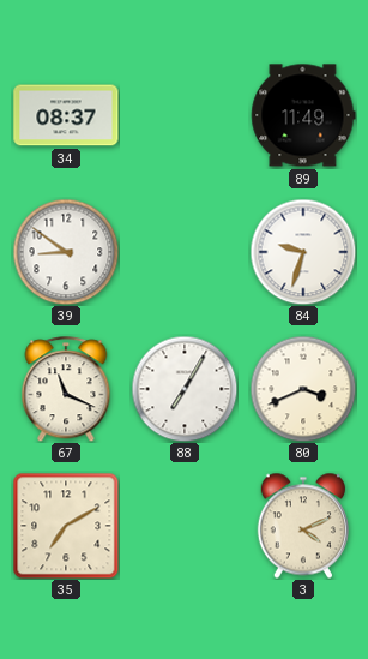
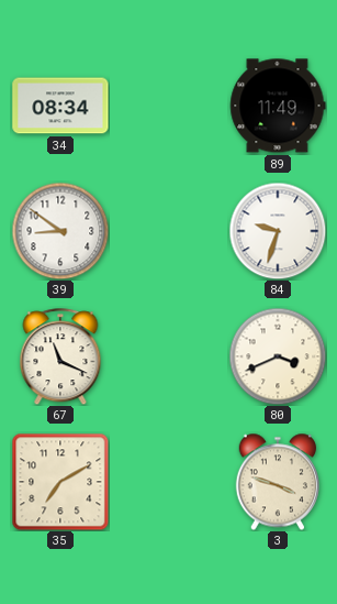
34: 08:37 -> 08:34 (60, 106)
88: 7:05 -> none (185, 389)
3: 4:11 -> 3:48 (277, 482)
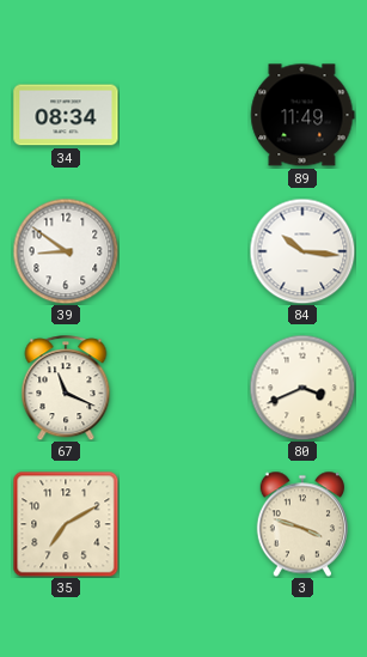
84: 9:33 -> 10:16 (302, 251)
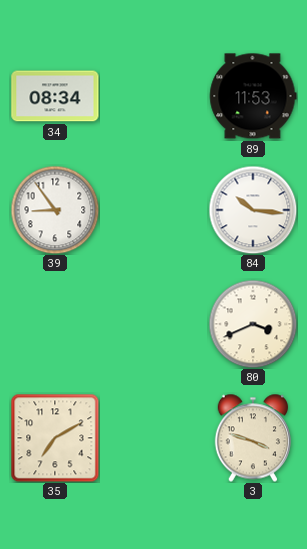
89: 11:49 -> 11:53 (253, 96)
39: 8:51 -> 8:54 (55, 210)
67: 11:19 -> none (66, 388)
